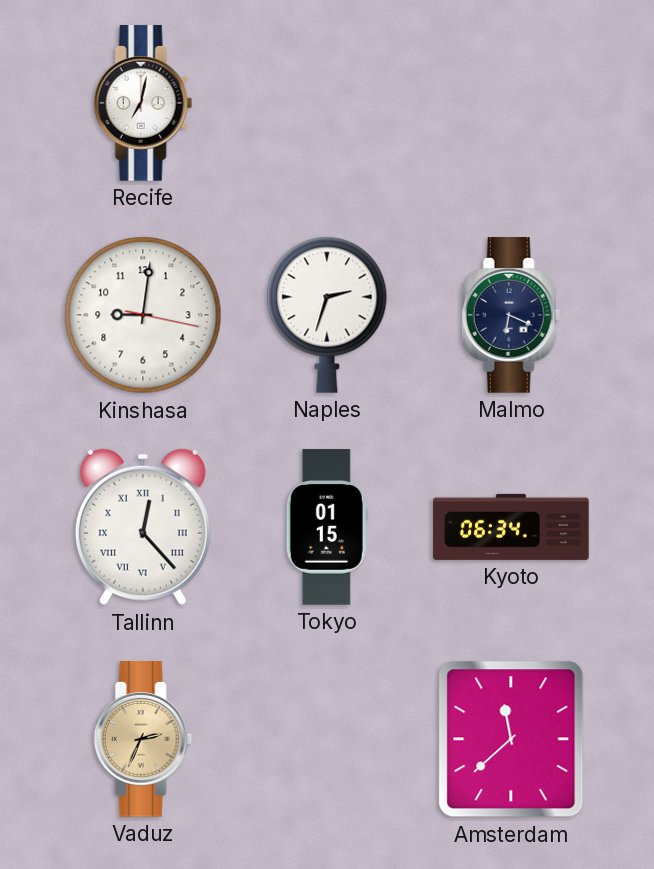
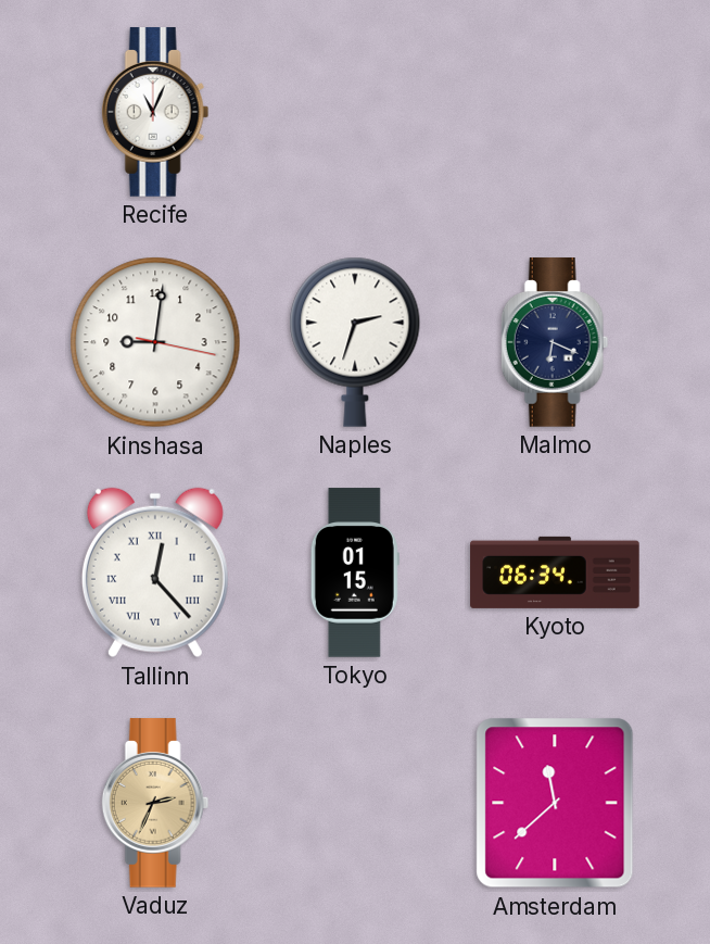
Recife: 7:02 -> 11:04 (155, 112)
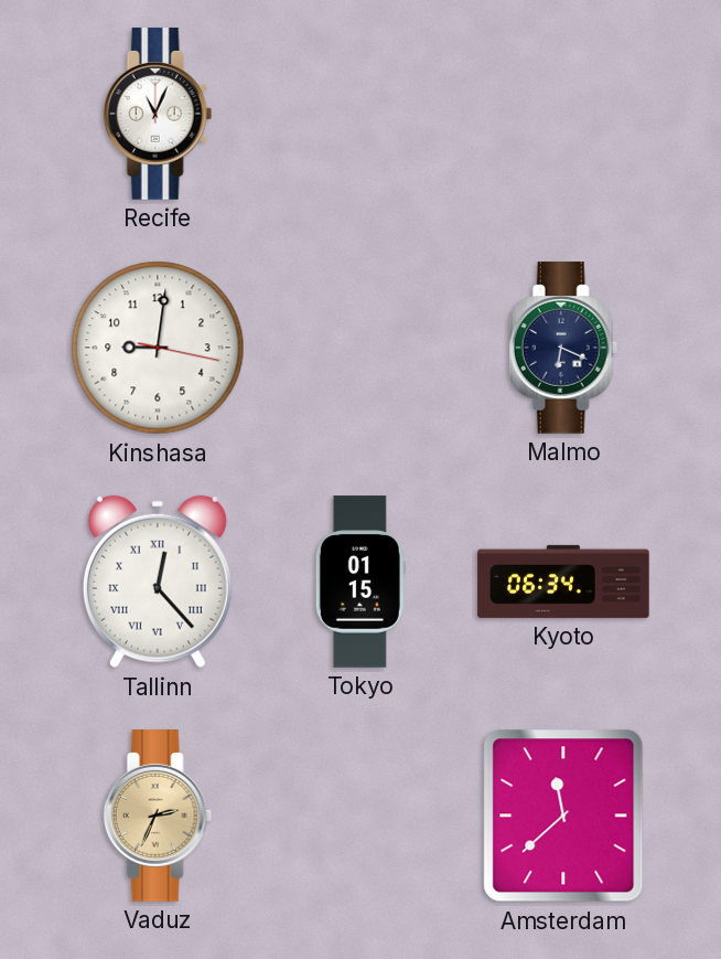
Naples: 2:33 -> none (355, 342)
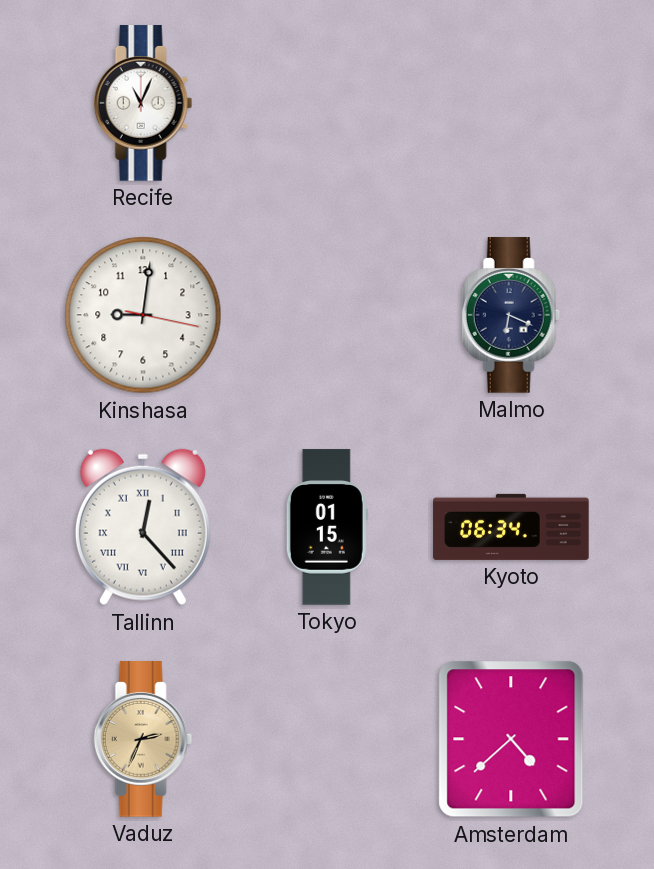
Amsterdam: 11:38 -> 4:38 (511, 739)
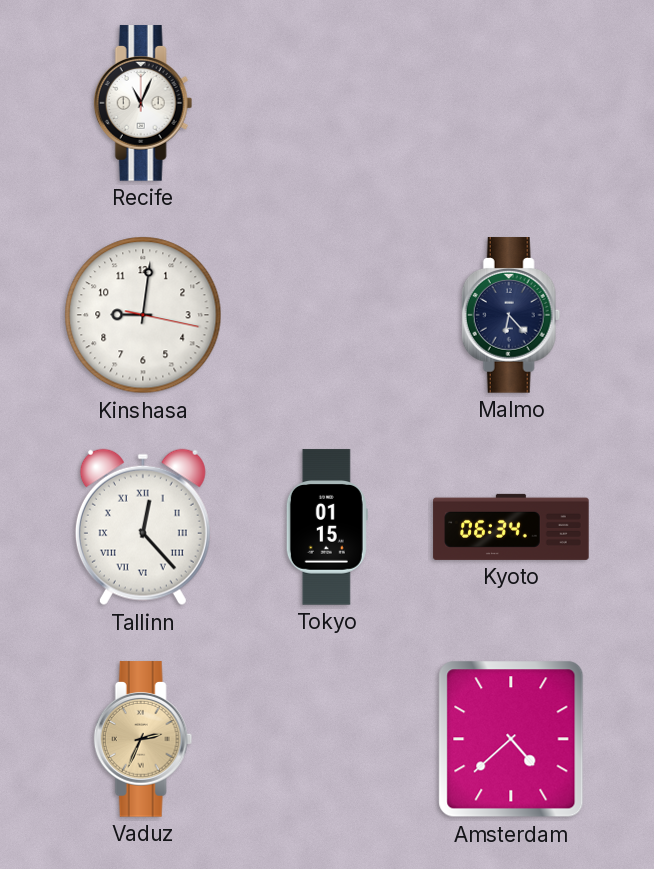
Malmo: 6:19 -> 6:23 (511, 315)
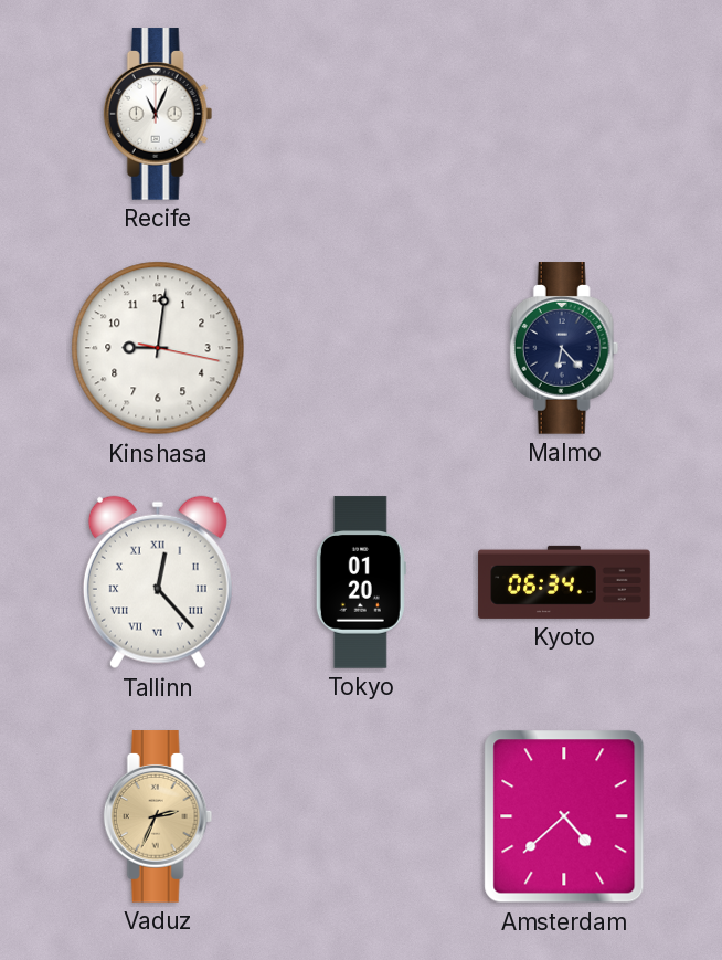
Tokyo: 01:15 -> 01:20 (361, 582)
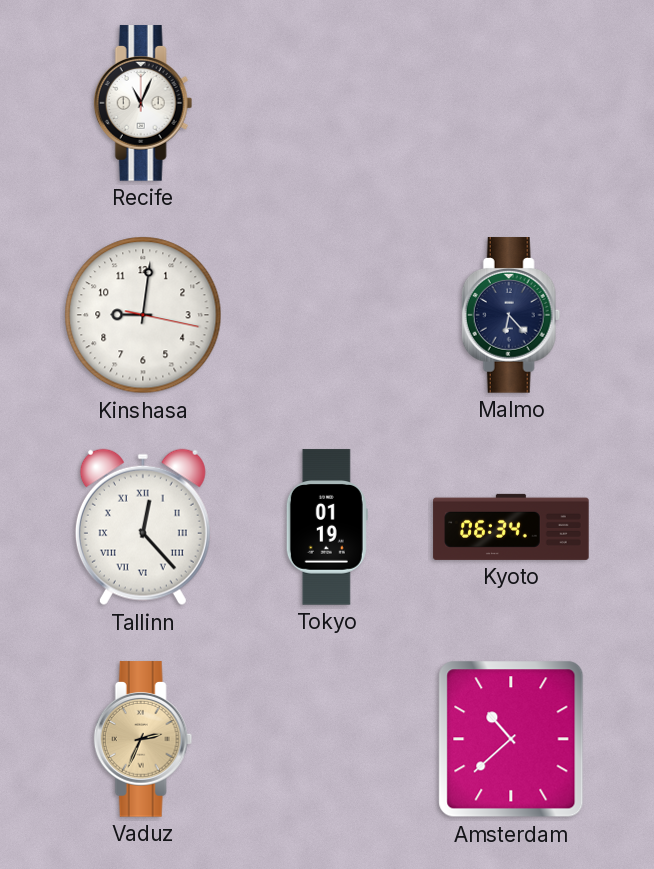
Tokyo: 01:20 -> 01:19 (327, 527)
Amsterdam: 4:38 -> 10:38 (511, 739)
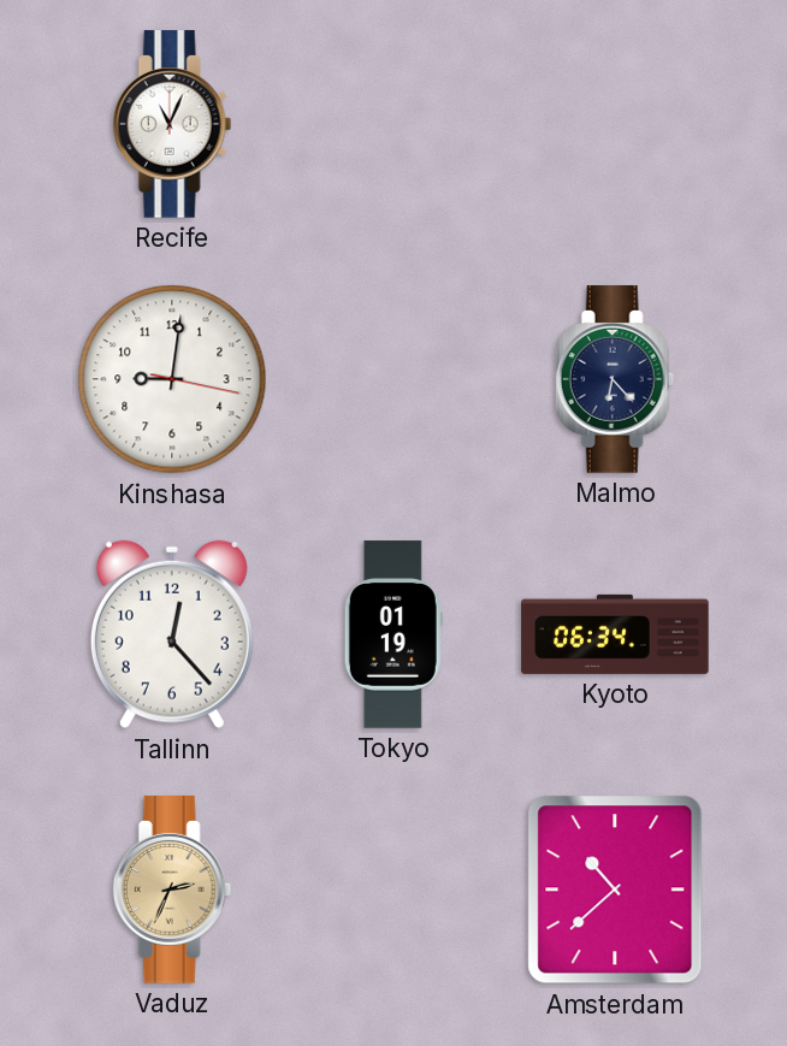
Tallinn numerals: Roman -> Arabic (172, 634)
